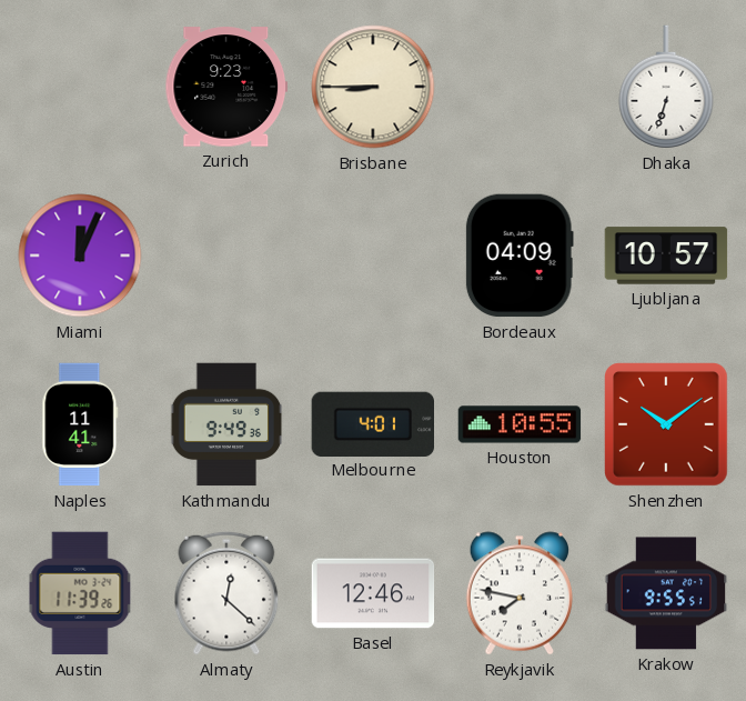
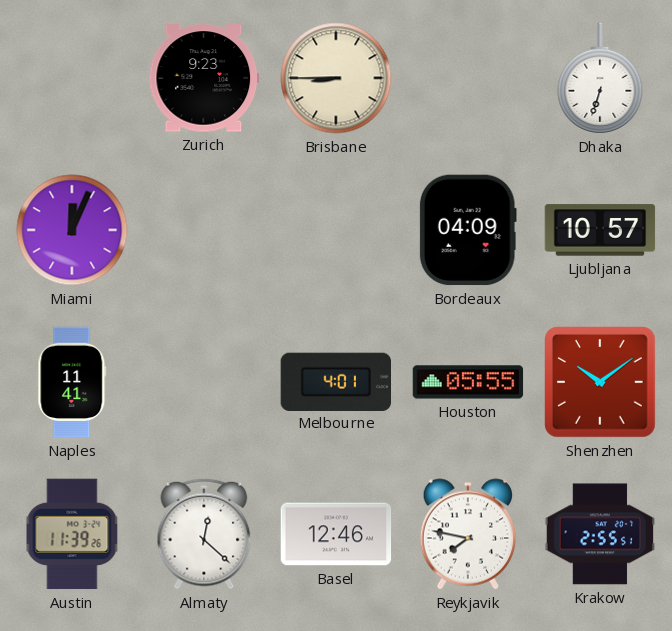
Kathmandu: 9:49 -> none (226, 424)
Houston: 10:55 -> 05:55 (468, 382)
Krakow: 9:55 -> 2:55 (600, 534)
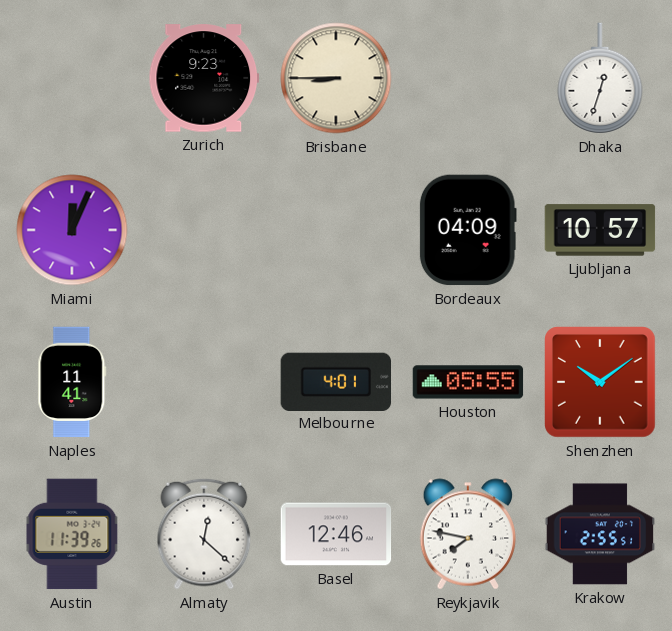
Dhaka: 6:33 -> 12:33 (600, 78)
